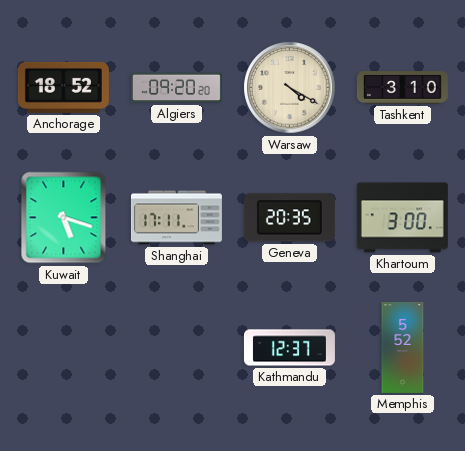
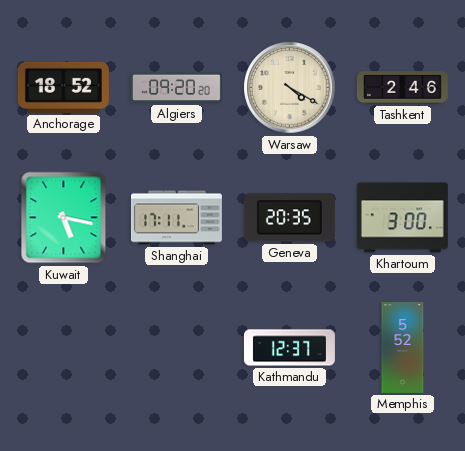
Tashkent: 3:10 -> 2:46 (402, 88)
Kuwait: 5:18 -> 5:17 (64, 218)
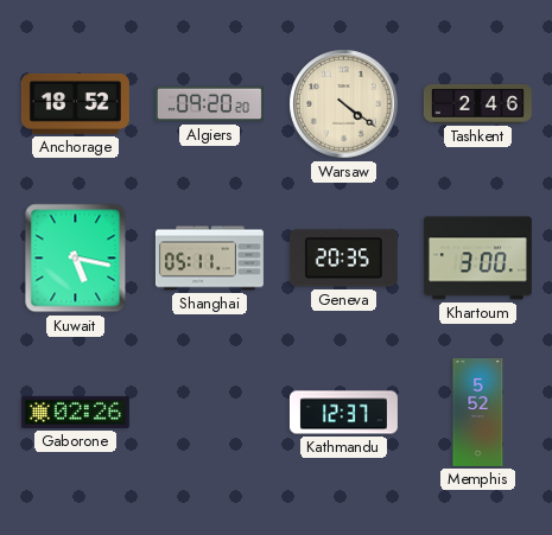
Warsaw: 4:20 -> 4:21 (344, 104)
Shanghai: 17:11 -> 05:11 (209, 259)
Gaborone: none -> 02:26 (75, 412)
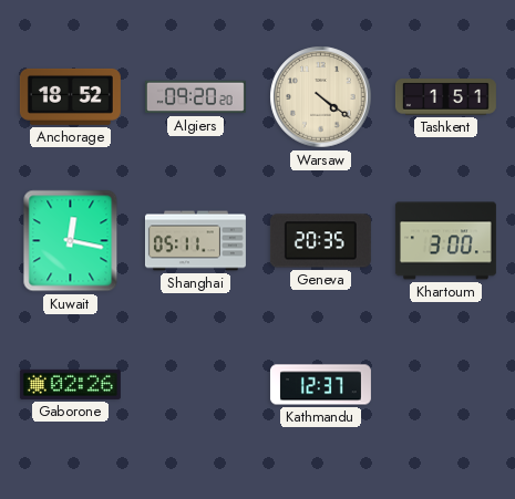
Tashkent: 2:46 -> 1:51 (445, 97)
Kuwait: 5:17 -> 12:17 (71, 241)
Memphis: 5:52 -> none (478, 412)
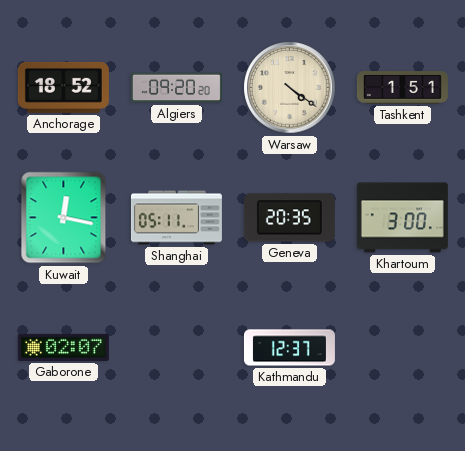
Gaborone: 02:26 -> 02:07 (63, 347)
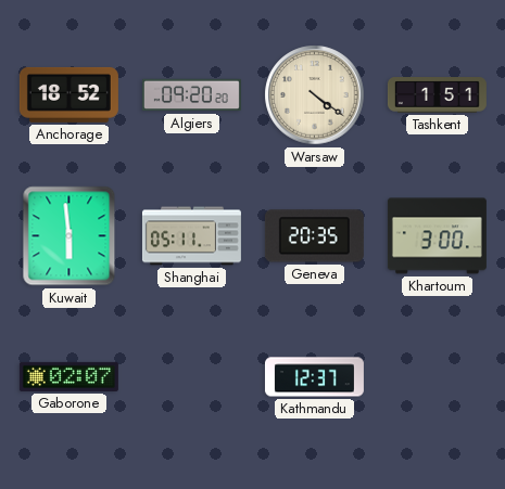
Kuwait: 12:17 -> 5:59 (70, 236)
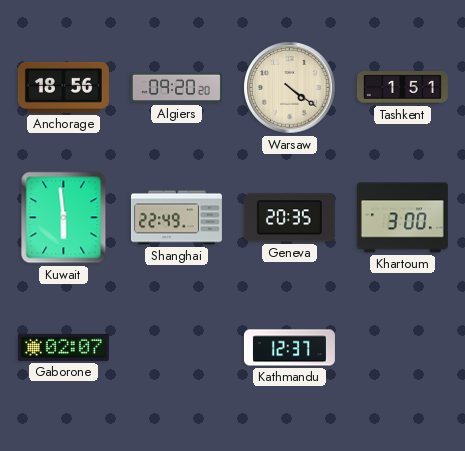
Anchorage: 18:52 -> 18:56 (63, 87)
Shanghai: 05:11 -> 22:49 (176, 218)
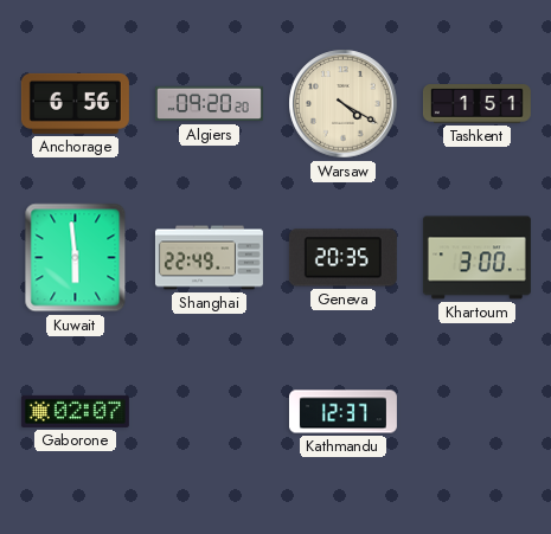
Anchorage: 18:56 -> 6:56 (75, 103)
Warsaw: 4:21 -> 4:20 (344, 104)
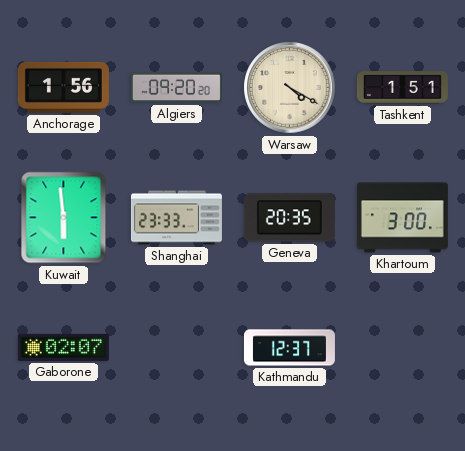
Anchorage: 6:56 -> 1:56 (63, 87)
Shanghai: 22:49 -> 23:33 (176, 218)
